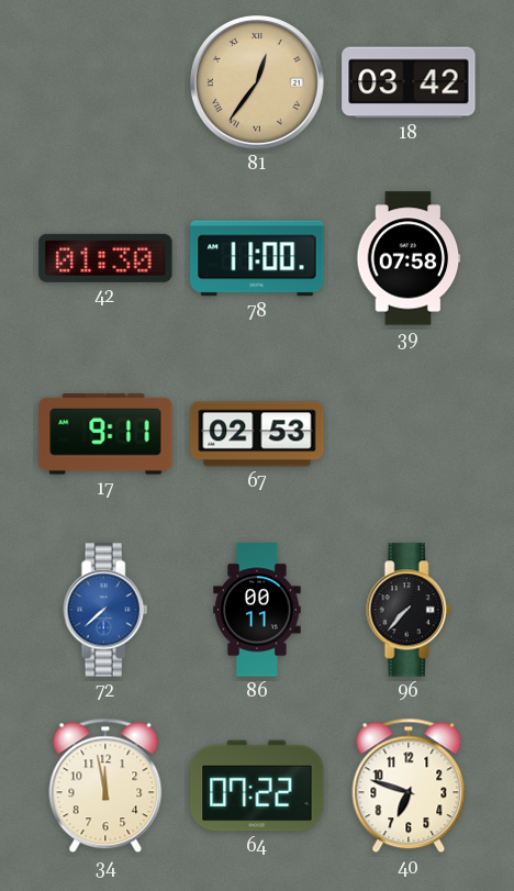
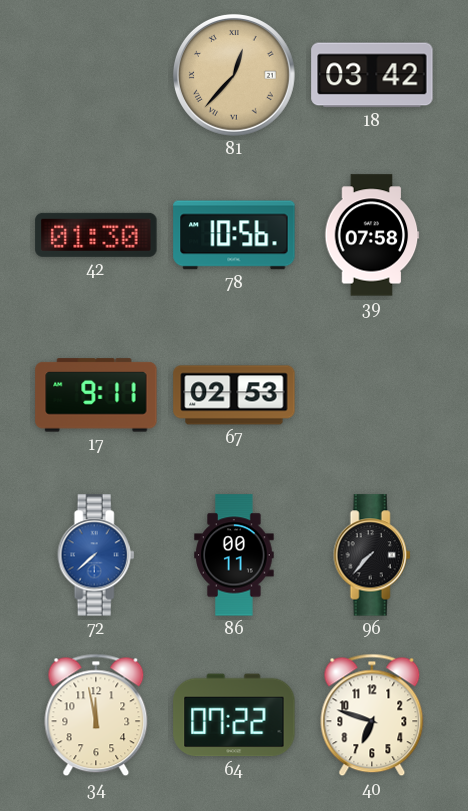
81: 12:36 -> 12:37 (234, 75)
78: 11:00 -> 10:56 (234, 235)
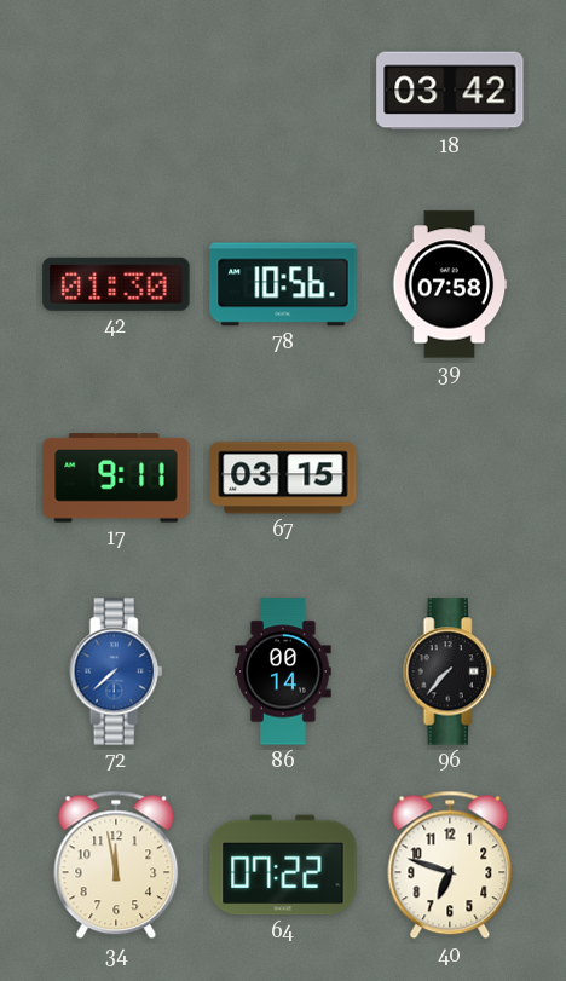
81: 12:37 -> none (234, 75)
67: 02:53 -> 03:15 (283, 478)
86: 00:11 -> 00:14 (283, 671)
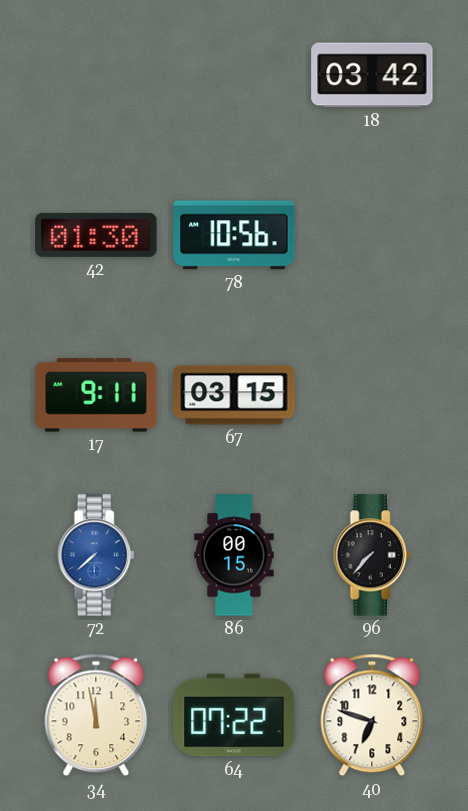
39: 07:58 -> none (450, 284)
86: 00:14 -> 00:15 (234, 555)
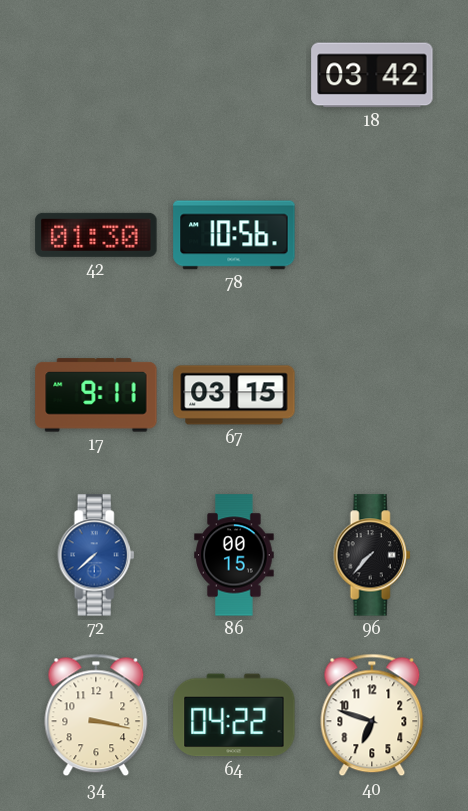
34: 11:58 -> 3:17 (96, 715)
64: 07:22 -> 04:22 (234, 715)
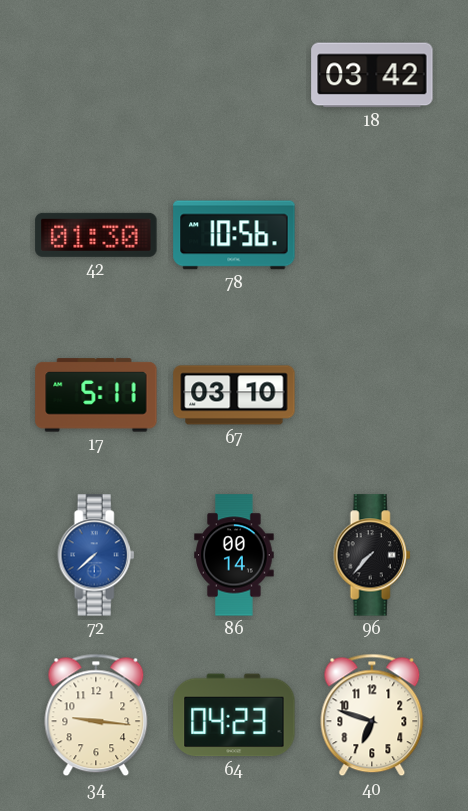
17: 9:11 -> 5:11 (96, 395)
67: 03:15 -> 03:10 (234, 395)
86: 00:15 -> 00:14 (234, 555)
34: 3:17 -> 9:16 (96, 715)
64: 04:22 -> 04:23 (234, 715)
